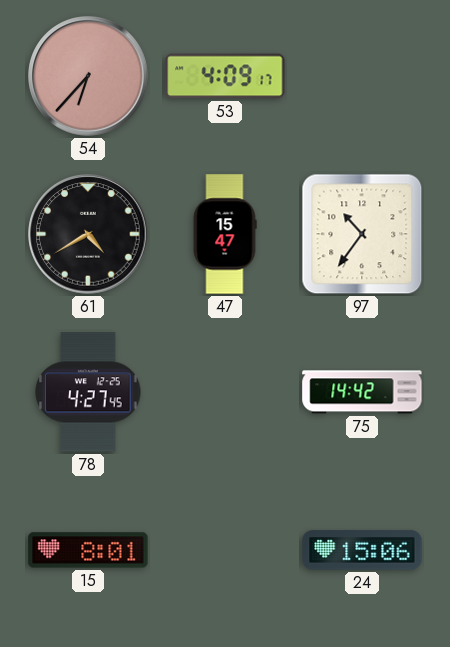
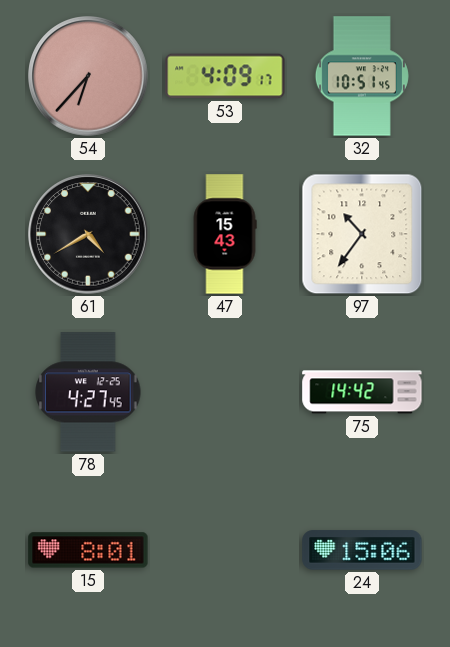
32: none -> 10:51 (362, 76)
47: 15:47 -> 15:43 (225, 234)
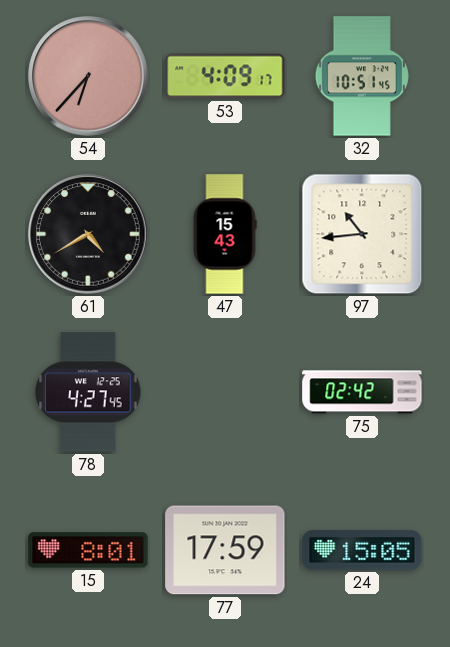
97: 10:36 -> 10:44 (362, 234)
75: 14:42 -> 02:42 (362, 392)
77: none -> 17:59 (225, 550)
24: 15:06 -> 15:05 (362, 550)
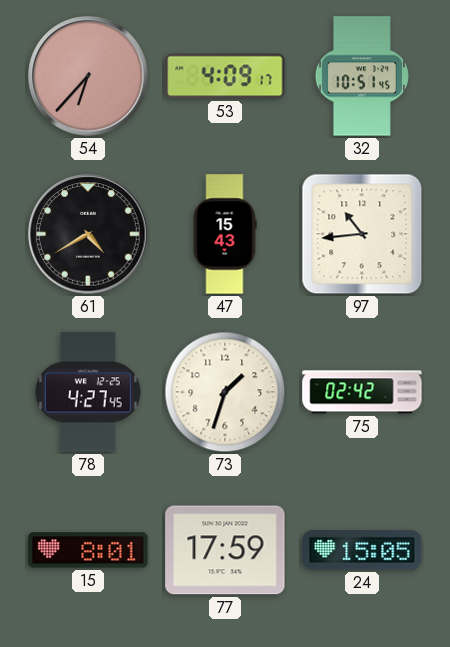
73: none -> 1:33 (225, 392)
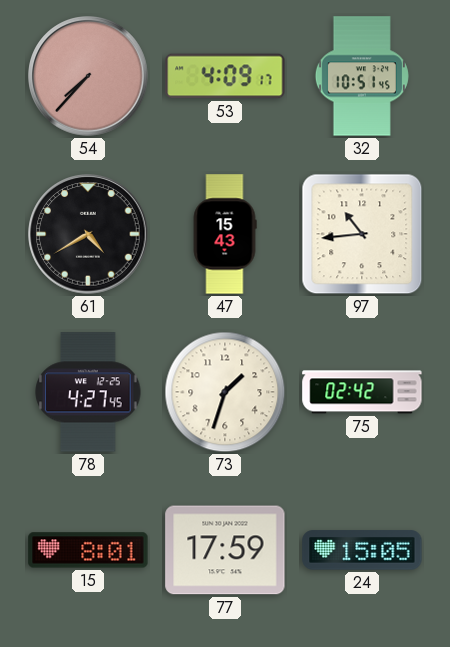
54: 6:37 -> 7:37 (88, 76)
